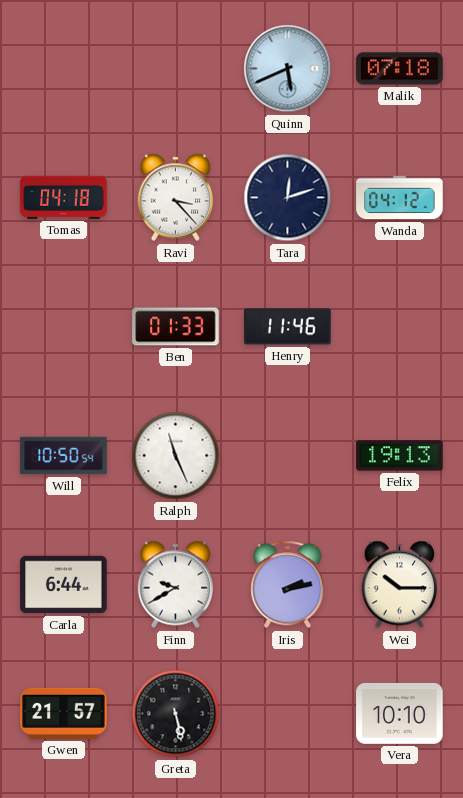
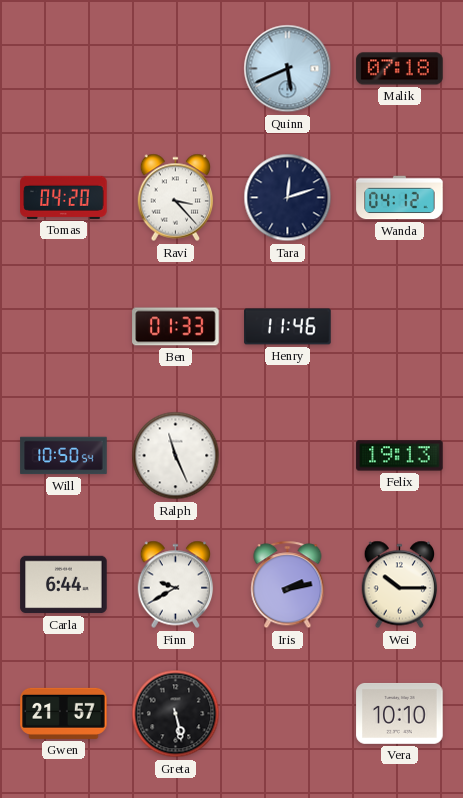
Tomas: 04:18 -> 04:20 (64, 197)
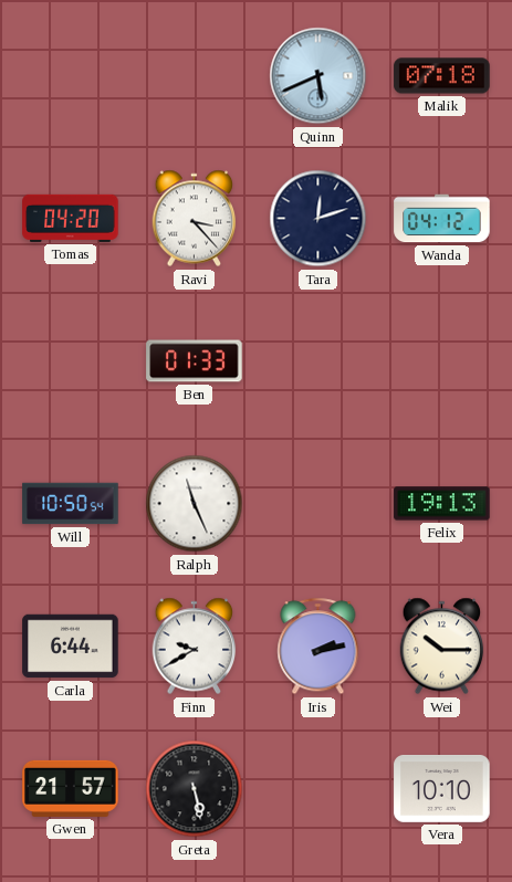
Henry: 11:46 -> none (288, 327)
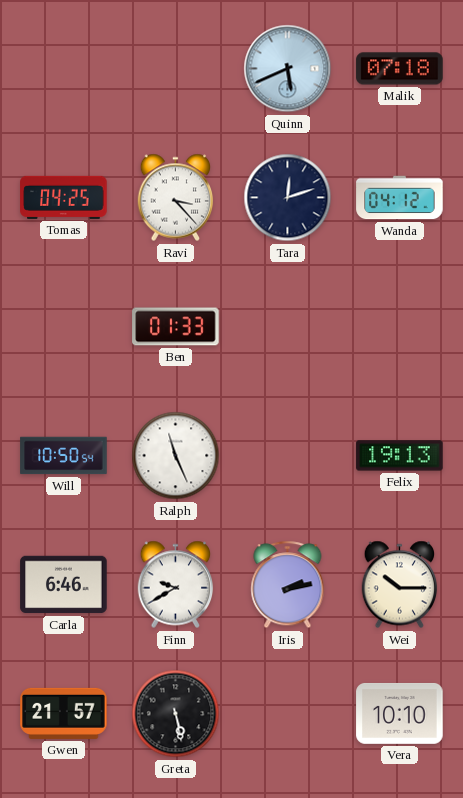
Tomas: 04:20 -> 04:25 (64, 197)
Carla: 6:44 -> 6:46 (64, 585)
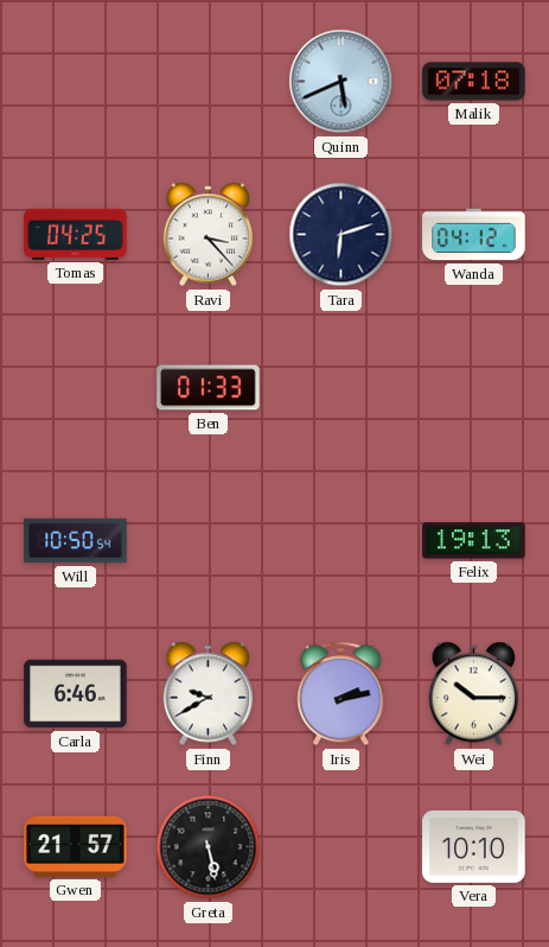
Tara: 12:12 -> 6:12 (341, 235)
Ralph: 11:26 -> none (176, 456)
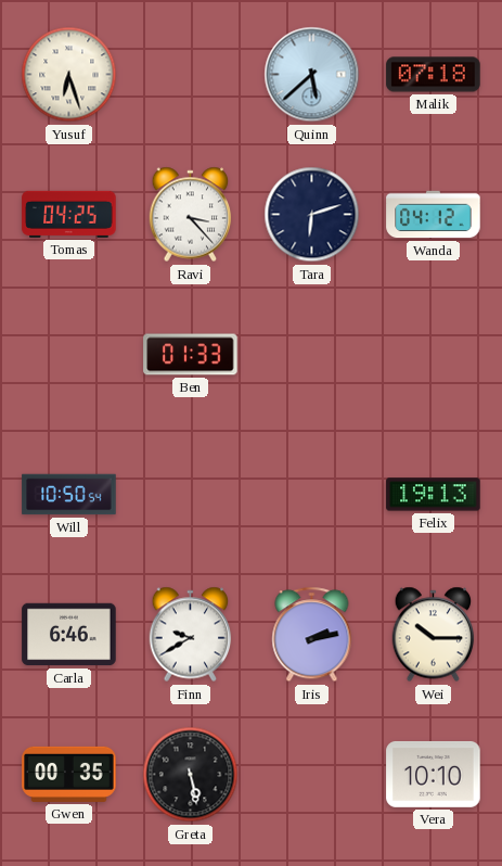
Yusuf: none -> 6:27 (69, 75)
Quinn: 5:41 -> 5:38 (312, 75)
Gwen: 21:57 -> 00:35 (69, 774)
